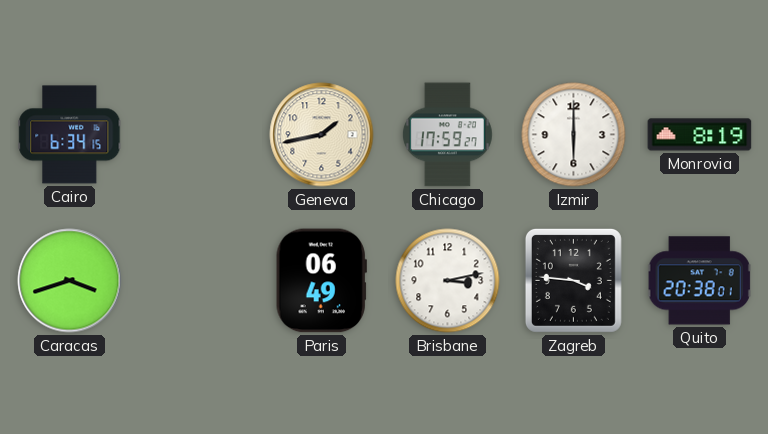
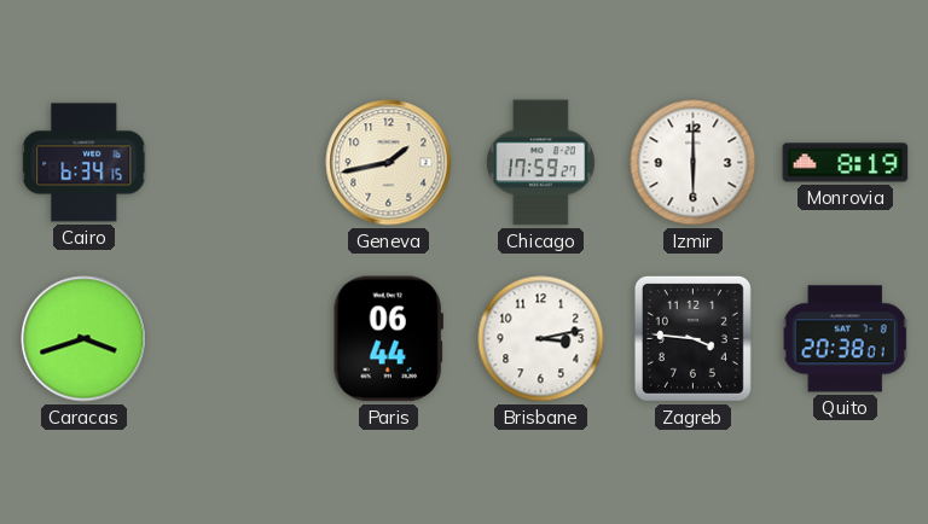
Paris: 06:49 -> 06:44 (388, 339)
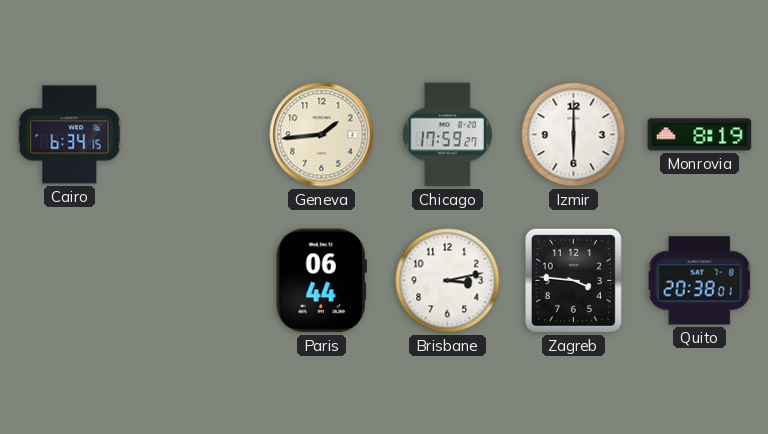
Geneva: 1:43 -> 1:44 (322, 135)
Caracas: 3:42 -> none (85, 339)
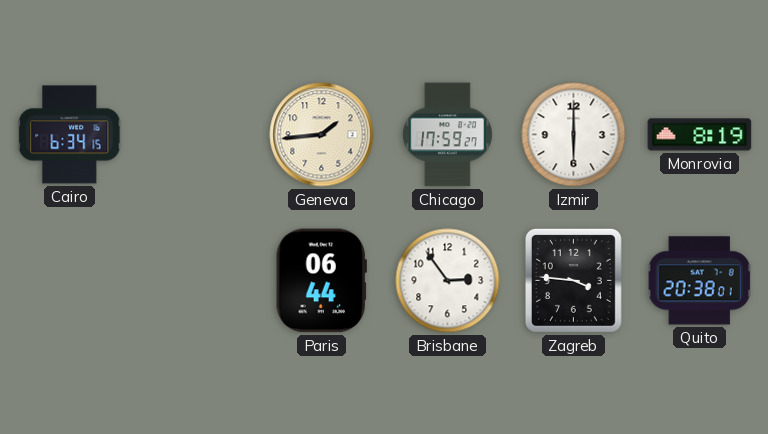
Brisbane: 3:13 -> 2:54 (448, 281)
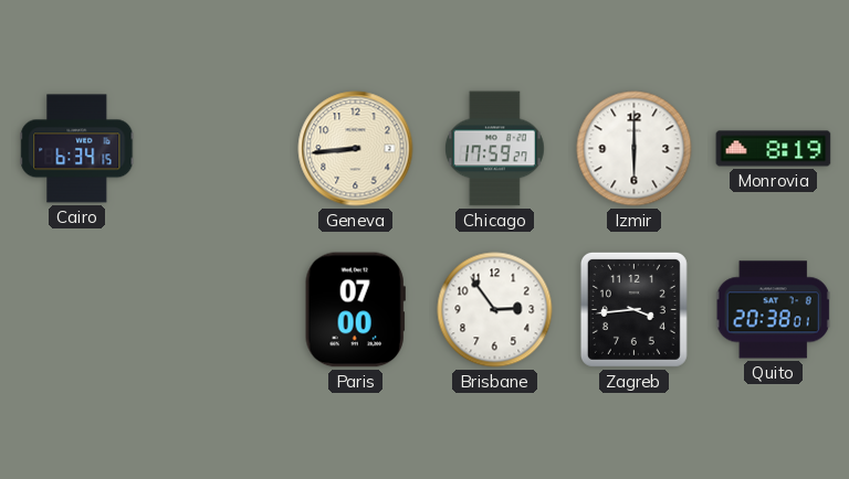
Geneva: 1:44 -> 8:44 (356, 149)
Paris: 06:44 -> 07:00 (355, 310)
Zagreb: 3:46 -> 3:44 (633, 309)
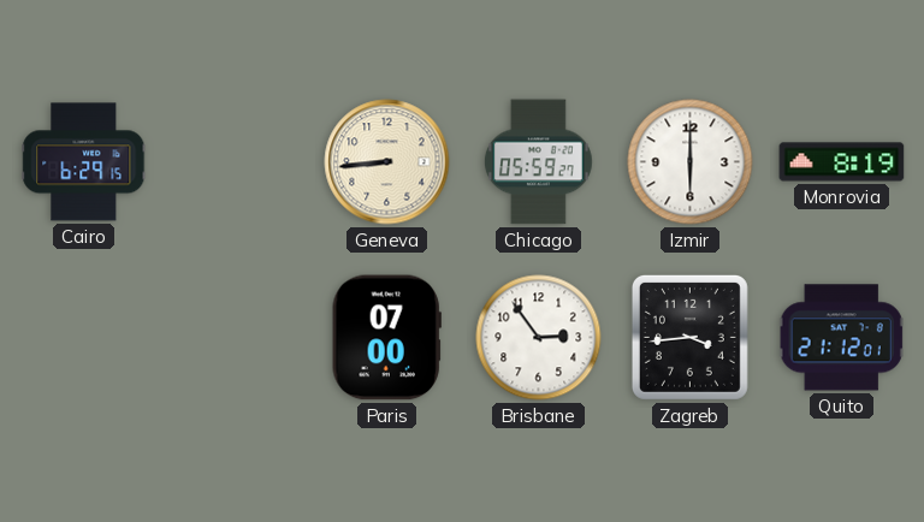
Cairo: 6:34 -> 6:29 (84, 162)
Chicago: 17:59 -> 05:59 (538, 162)
Quito: 20:38 -> 21:12 (841, 338)
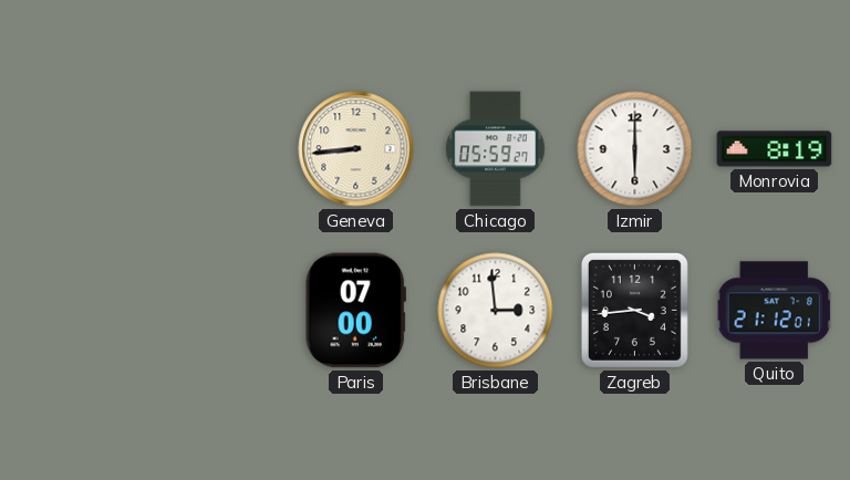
Cairo: 6:29 -> none (84, 162)
Brisbane: 2:54 -> 2:59 (496, 311)
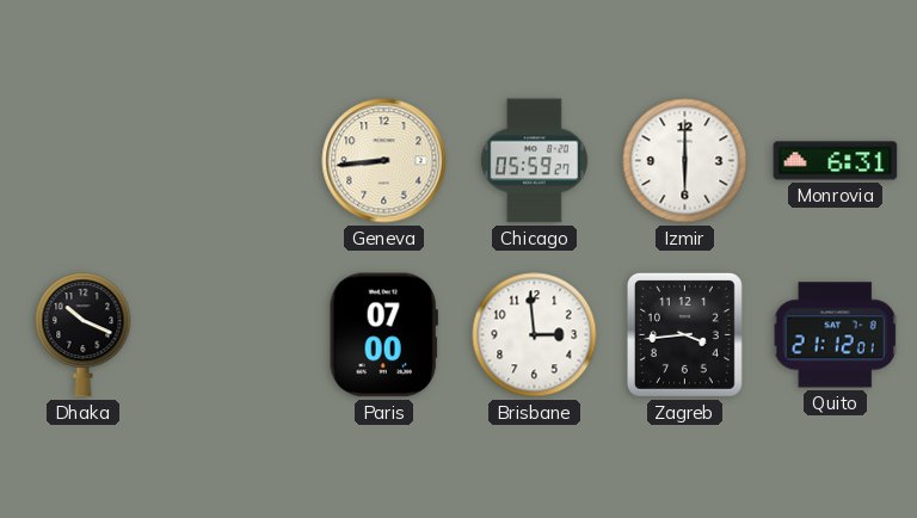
Monrovia: 8:19 -> 6:31 (836, 161)
Dhaka: none -> 10:19 (84, 335)
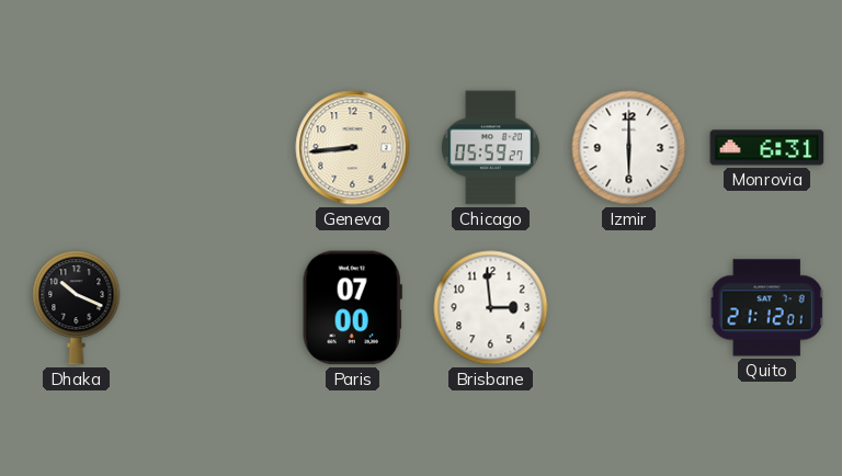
Zagreb: 3:44 -> none (684, 334)
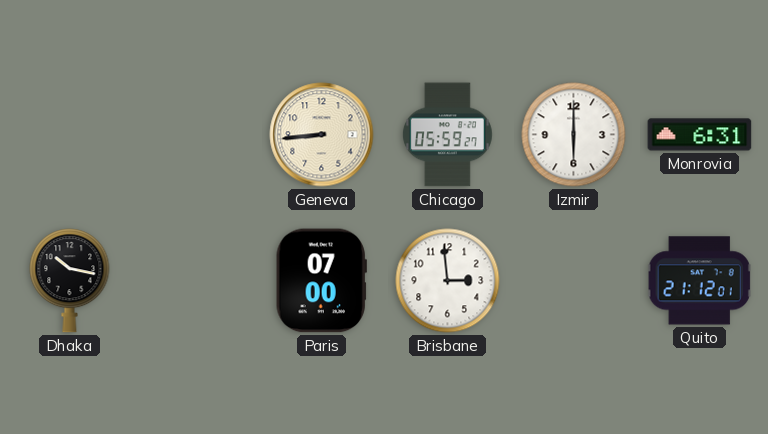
Dhaka: 10:19 -> 10:17 (70, 281)
